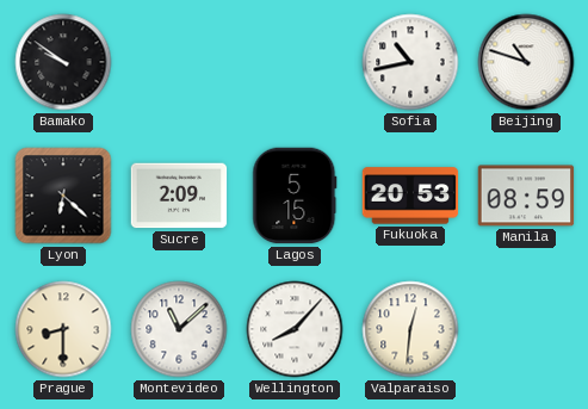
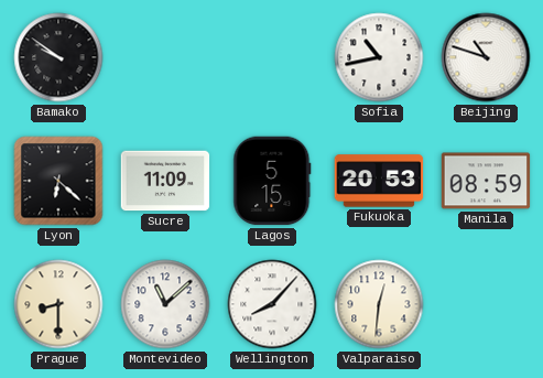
Sucre: 2:09 -> 11:09 (165, 181)
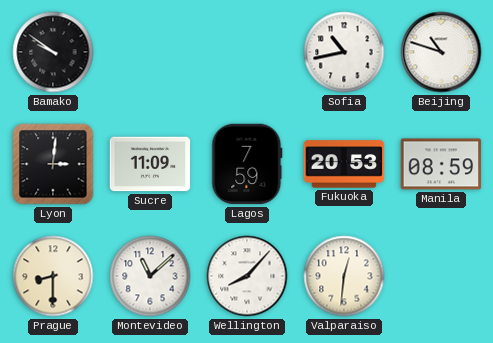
Lyon: 6:22 -> 3:01 (53, 164)
Lagos: 5:15 -> 7:59 (247, 164)
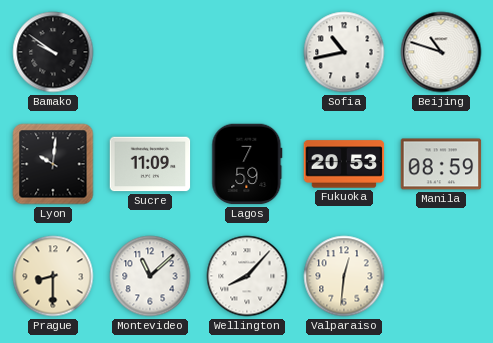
Lyon: 3:01 -> 10:01 (53, 164)
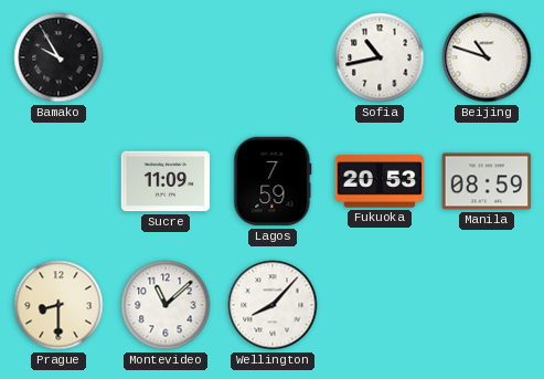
Bamako: 9:51 -> 9:55 (58, 57)
Lyon: 10:01 -> none (53, 164)
Valparaiso: 12:31 -> none (344, 276)
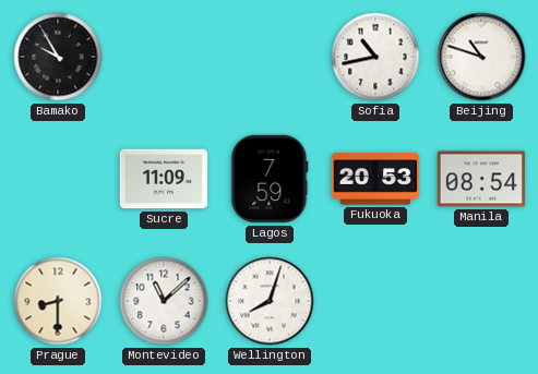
Manila: 08:59 -> 08:54 (481, 179)
Wellington: 8:07 -> 8:03 (270, 301)
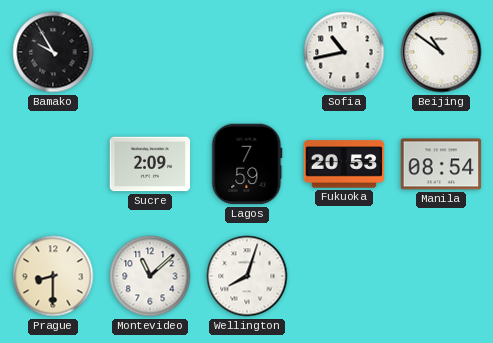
Beijing: 10:48 -> 10:51 (441, 52)
Sucre: 11:09 -> 2:09 (150, 164)
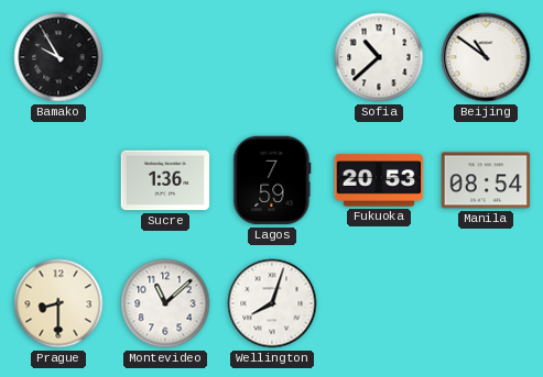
Sofia: 10:43 -> 10:38 (379, 57)
Sucre: 2:09 -> 1:36 (165, 180)
